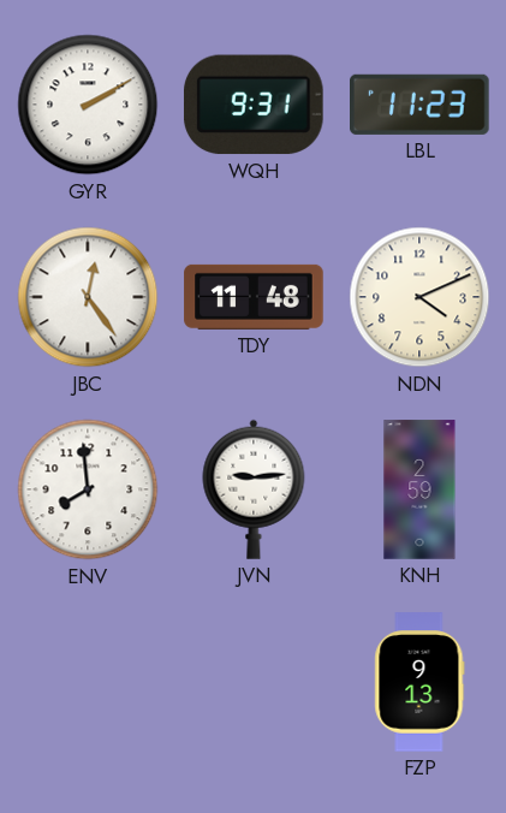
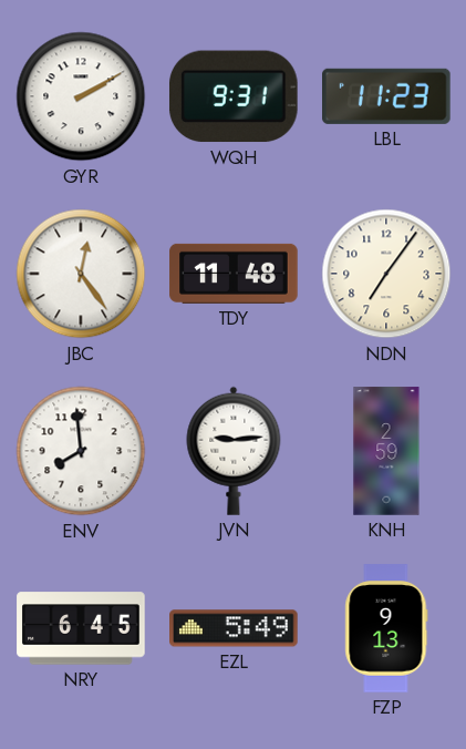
NDN: 4:11 -> 7:06 (386, 274)
NRY: none -> 6:45 (81, 628)
EZL: none -> 5:49 (234, 628)
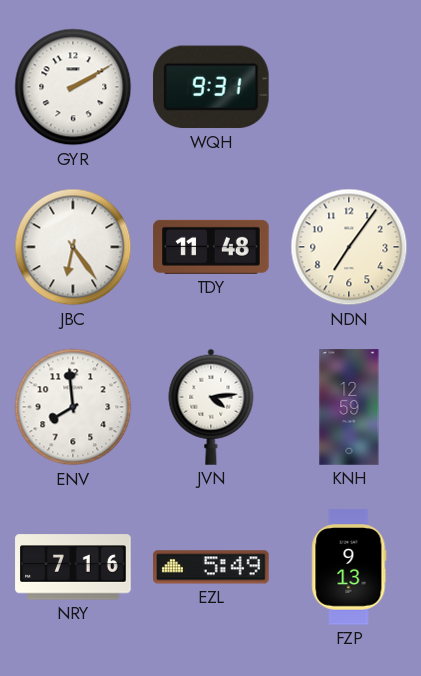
LBL: 11:23 -> none (387, 96)
JBC: 12:24 -> 6:24 (73, 247)
JVN: 9:14 -> 4:14 (211, 407)
KNH: 2:59 -> 12:59 (349, 407)
NRY: 6:45 -> 7:16 (73, 567)
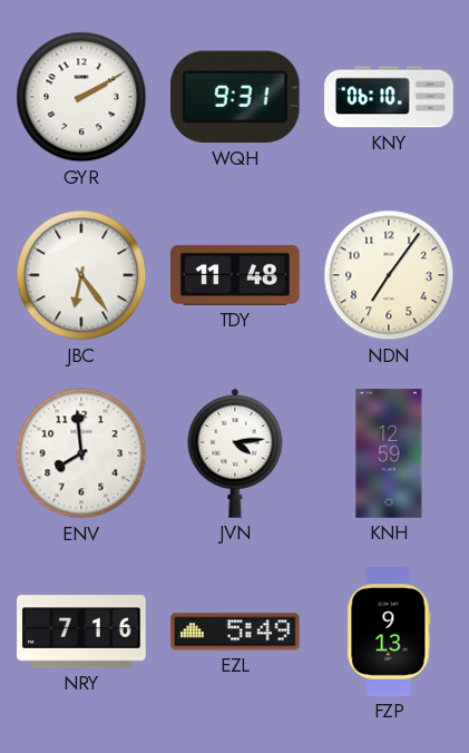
KNY: none -> 06:10 (389, 97)
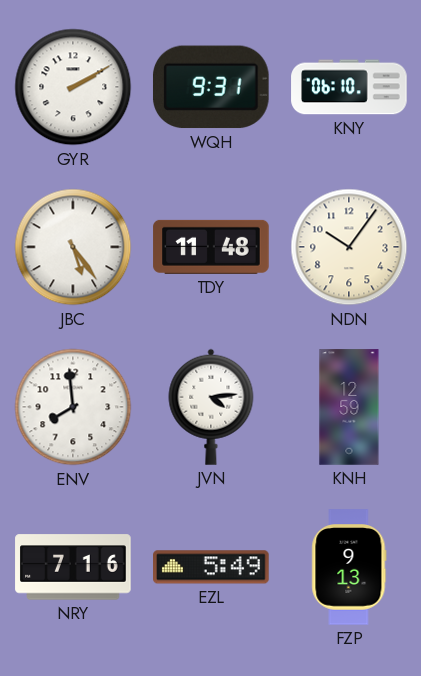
JBC: 6:24 -> 5:24 (73, 247)
NDN: 7:06 -> 10:06 (349, 247)
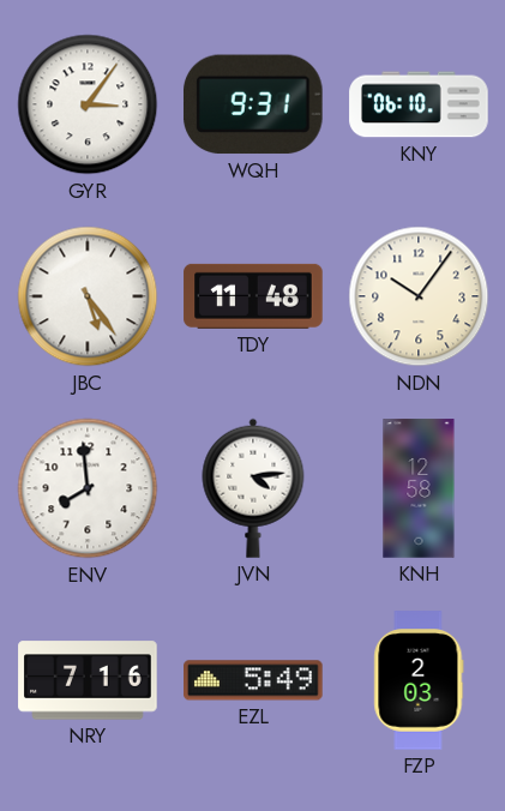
GYR: 2:10 -> 3:06 (88, 104)
KNH: 12:59 -> 12:58 (419, 488)
FZP: 9:13 -> 2:03 (419, 680)
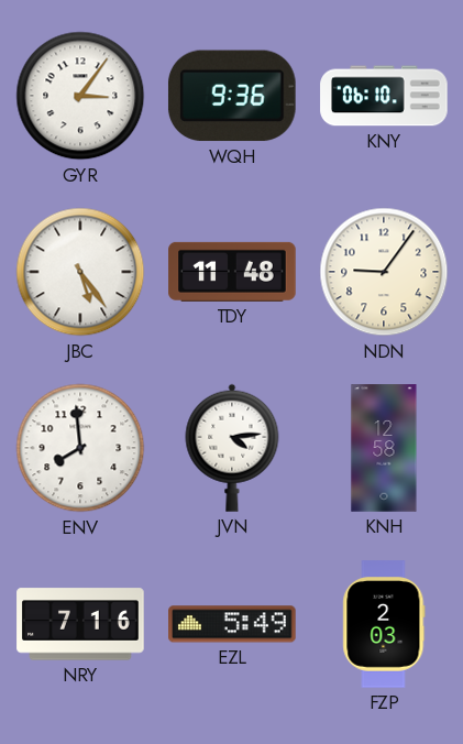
WQH: 9:31 -> 9:36 (232, 96)
NDN: 10:06 -> 9:06 (384, 272)
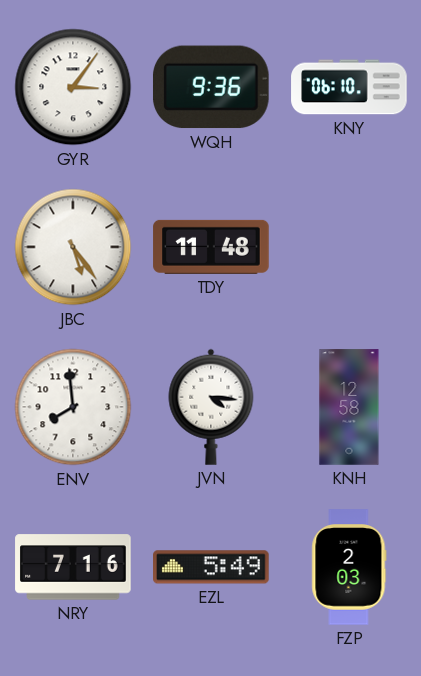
NDN: 9:06 -> none (384, 272)
JVN: 4:14 -> 4:16 (211, 407)
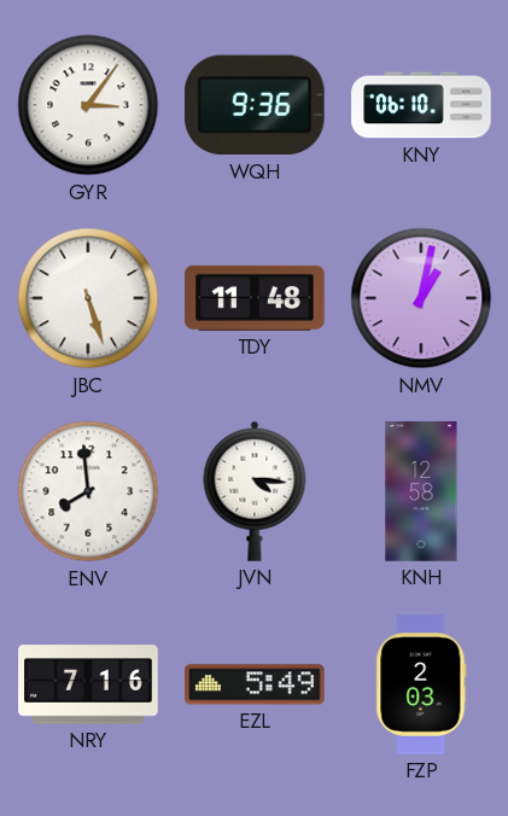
JBC: 5:24 -> 5:27 (88, 298)
NMV: none -> 1:02 (421, 298)
